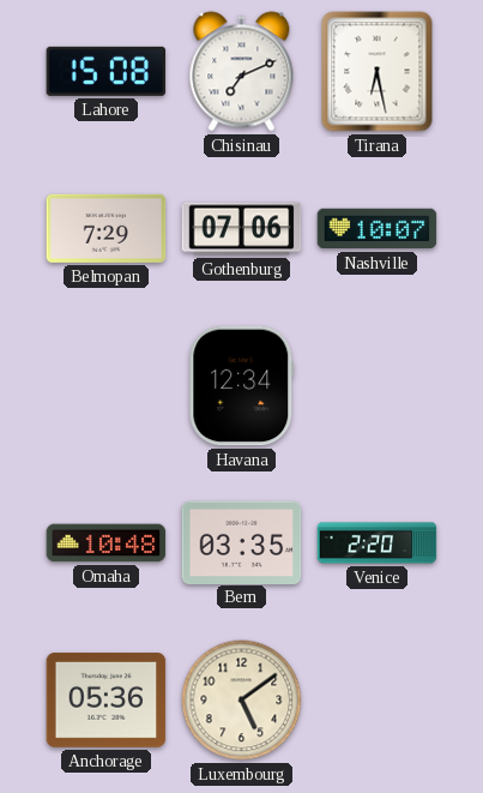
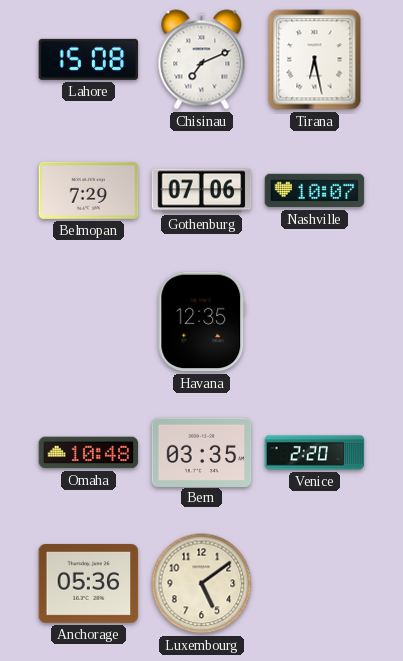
Havana: 12:34 -> 12:35 (202, 322)
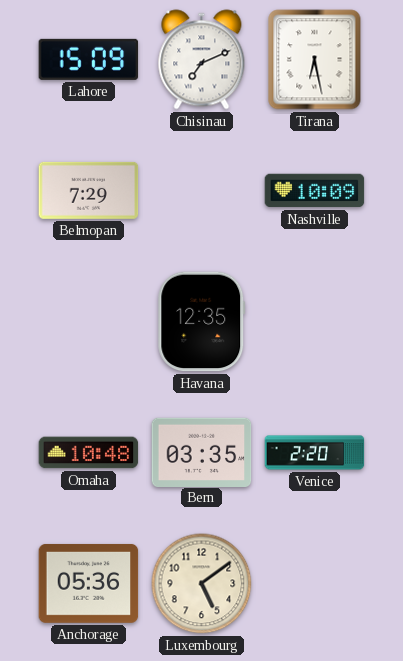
Lahore: 15:08 -> 15:09 (89, 59)
Gothenburg: 07:06 -> none (202, 191)
Nashville: 10:07 -> 10:09 (315, 191)
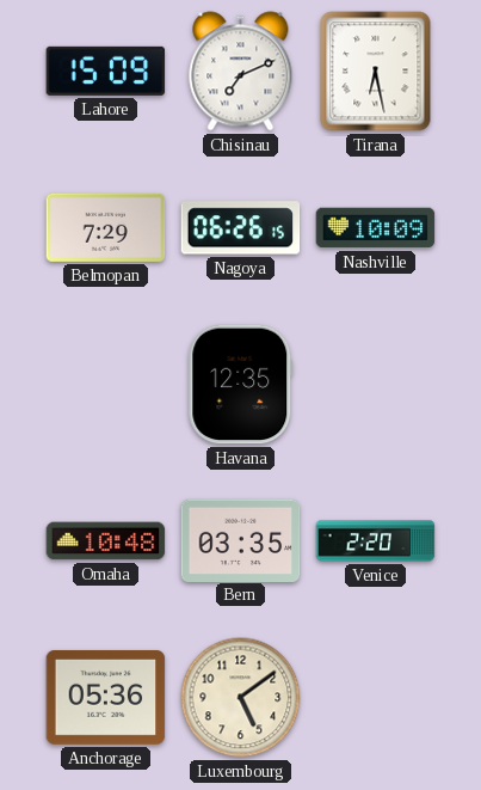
Nagoya: none -> 06:26 (241, 228)
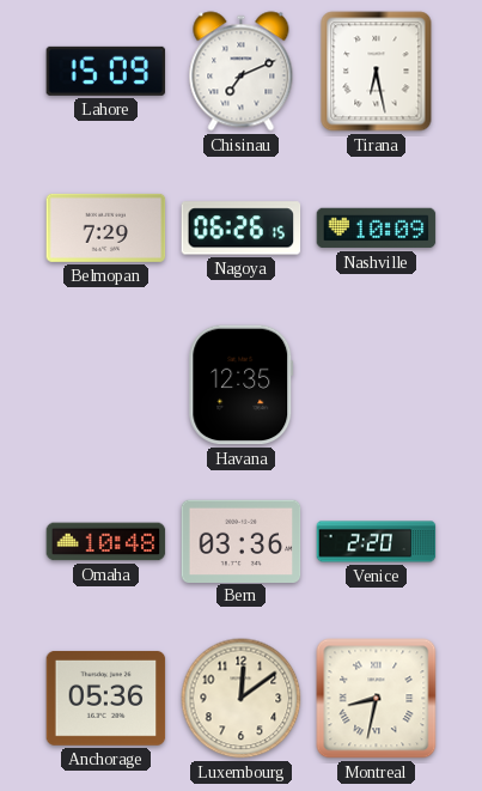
Bern: 03:35 -> 03:36 (242, 541)
Luxembourg: 5:09 -> 12:09 (242, 699)
Montreal: none -> 8:32 (377, 699)
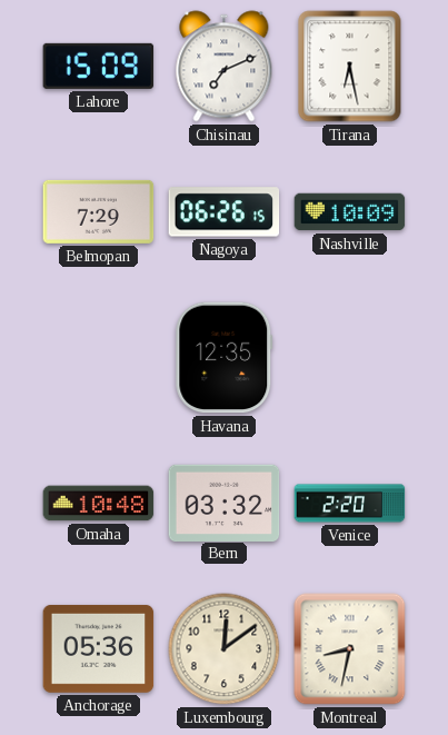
Bern: 03:36 -> 03:32 (225, 503)
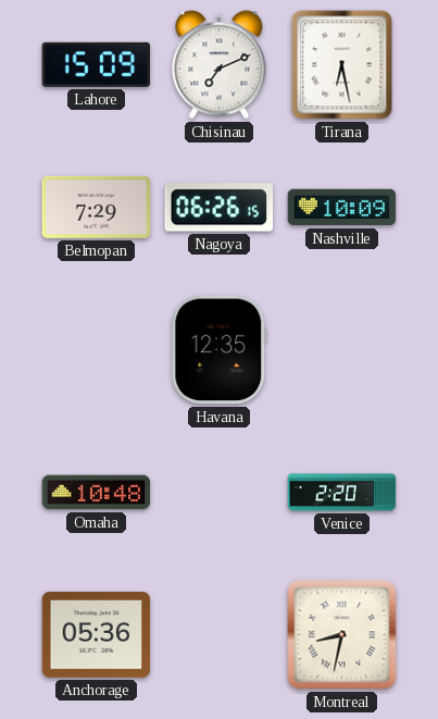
Bern: 03:32 -> none (225, 503)
Luxembourg: 12:09 -> none (225, 649)
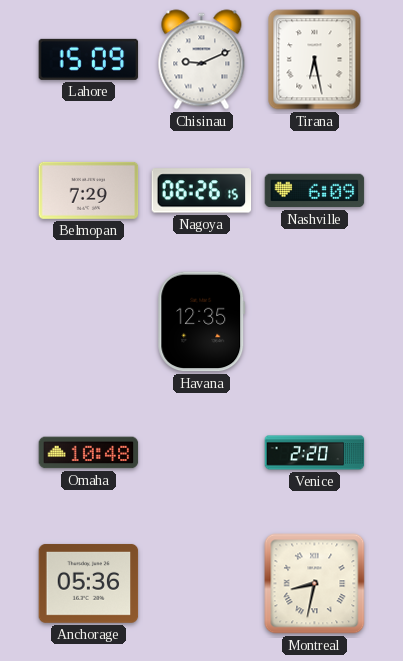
Chisinau: 7:11 -> 9:11 (202, 60)
Nashville: 10:09 -> 6:09 (315, 191)
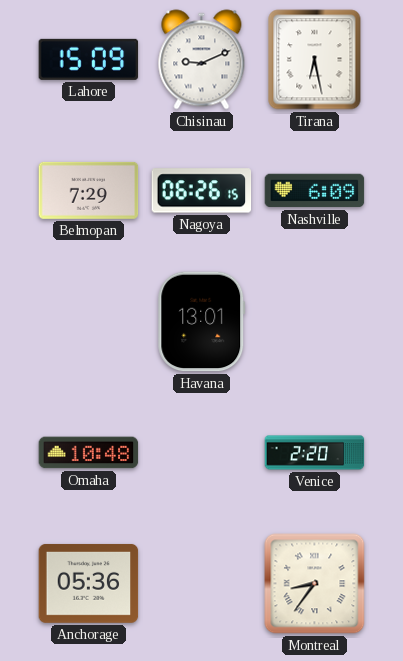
Havana: 12:35 -> 13:01 (202, 322)
Montreal: 8:32 -> 8:36 (315, 584)
